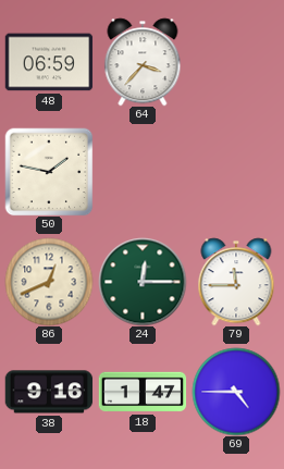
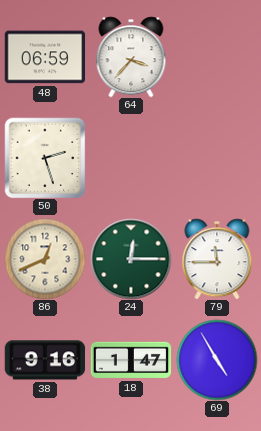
50: 1:47 -> 2:27 (45, 158)
69: 4:45 -> 4:55 (217, 360)
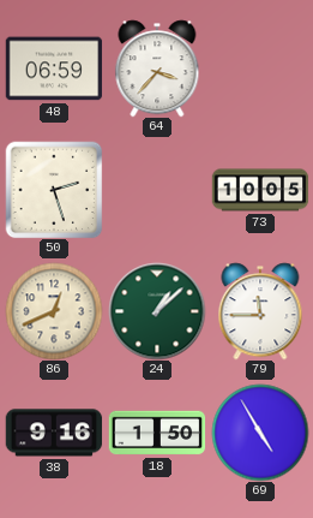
73: none -> 10:05 (260, 190)
24: 12:15 -> 1:08 (157, 311)
18: 1:47 -> 1:50 (157, 433)
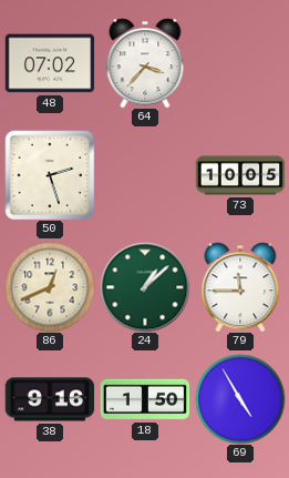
48: 06:59 -> 07:02 (50, 63)
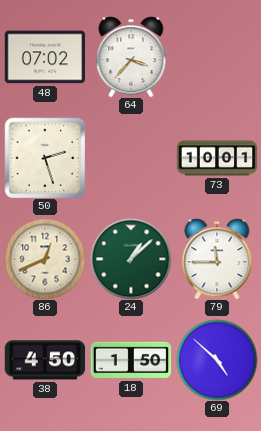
73: 10:05 -> 10:01 (217, 158)
38: 9:16 -> 4:50 (45, 360)
69: 4:55 -> 4:52 (217, 360)
